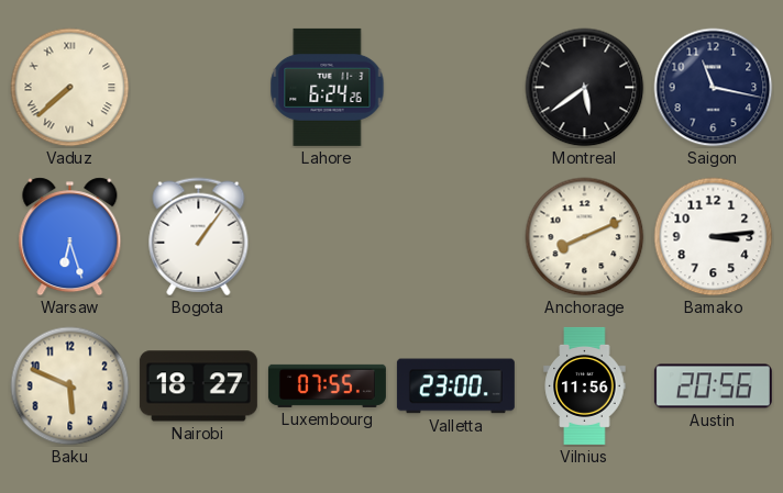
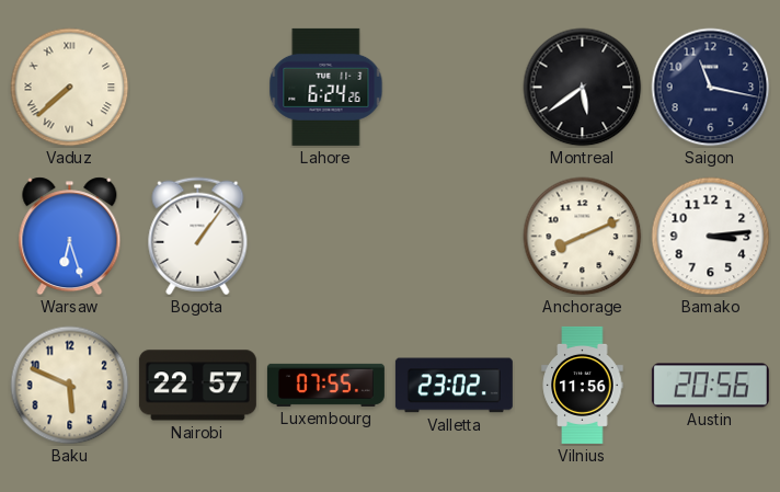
Nairobi: 18:27 -> 22:57 (197, 386)
Valletta: 23:00 -> 23:02 (454, 386)
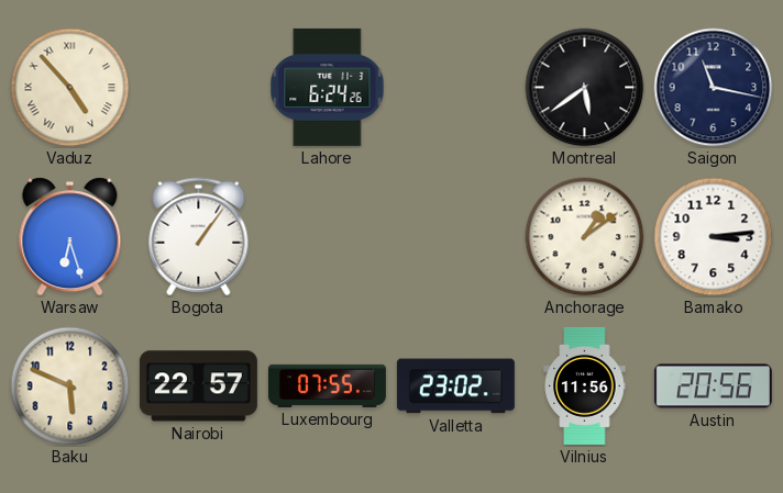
Vaduz: 7:38 -> 4:53 (70, 88)
Anchorage: 8:11 -> 1:09 (585, 237)
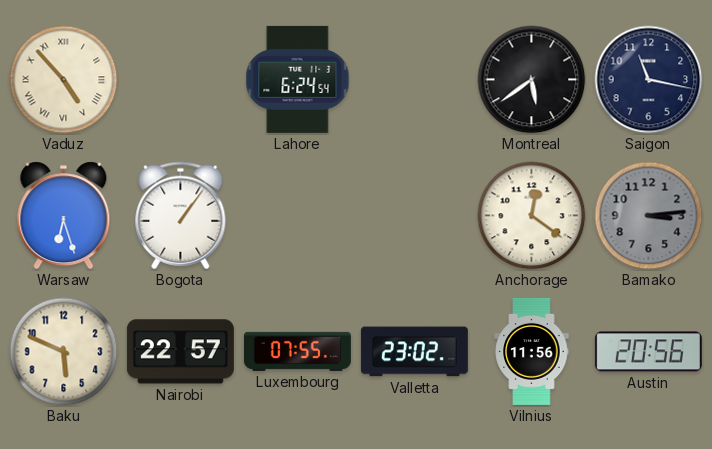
Lahore: 6:24:26 -> 6:24:54 (298, 79)
Anchorage: 1:09 -> 12:21 (532, 216)
Bamako dial: white -> grey (649, 216)
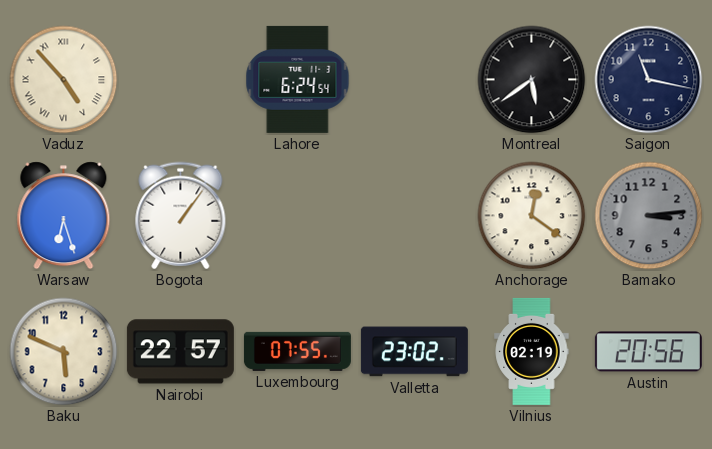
Vilnius: 11:56 -> 02:19 (532, 351)
